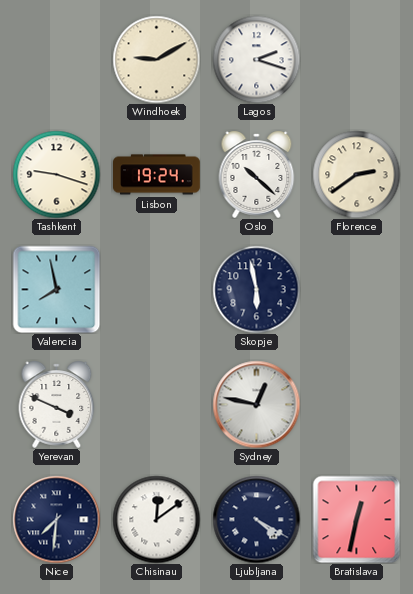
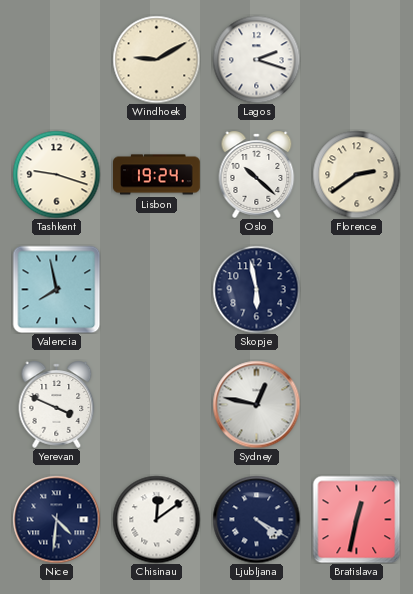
Nice: 7:31 -> 4:31 (56, 519)
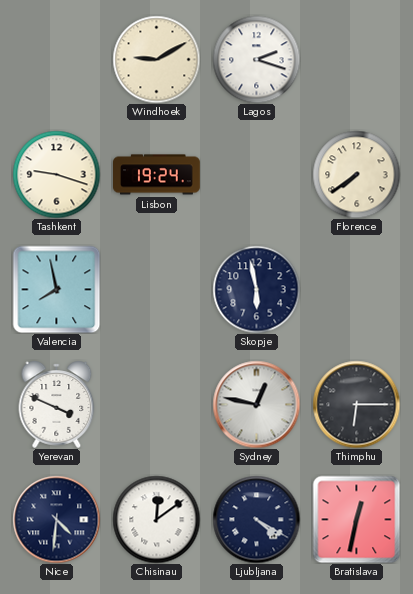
Oslo: 10:22 -> none (257, 174)
Florence: 2:39 -> 7:39 (356, 174)
Thimphu: none -> 6:15 (356, 404)
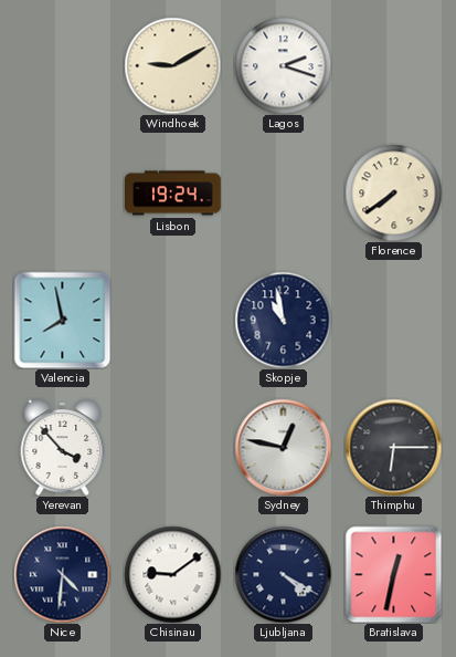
Tashkent: 9:18 -> none (56, 174)
Skopje: 5:58 -> 10:58 (283, 320)
Yerevan: 3:49 -> 3:53 (63, 447)
Chisinau: 12:09 -> 9:09 (172, 574)
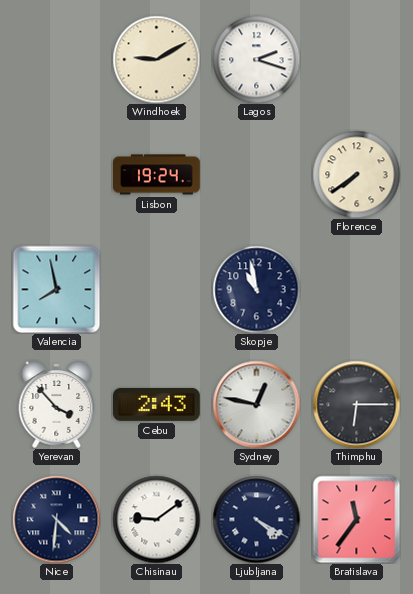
Cebu: none -> 2:43 (157, 404)
Bratislava: 12:32 -> 11:36 (356, 519)
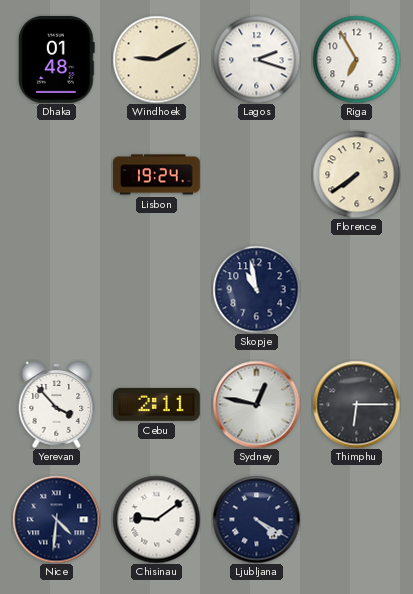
Dhaka: none -> 01:48 (57, 59)
Riga: none -> 6:55 (356, 59)
Valencia: 7:58 -> none (56, 289)
Cebu: 2:43 -> 2:11 (157, 404)
Bratislava: 11:36 -> none (356, 519)
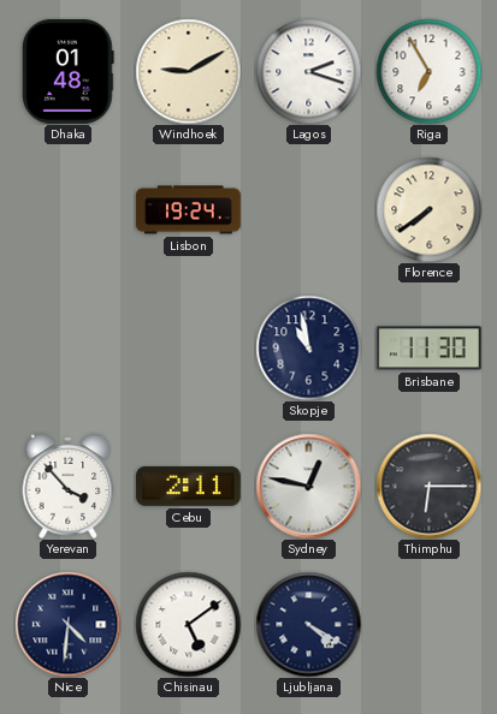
Brisbane: none -> 11:30 (430, 349)
Chisinau: 9:09 -> 5:09 (188, 624)
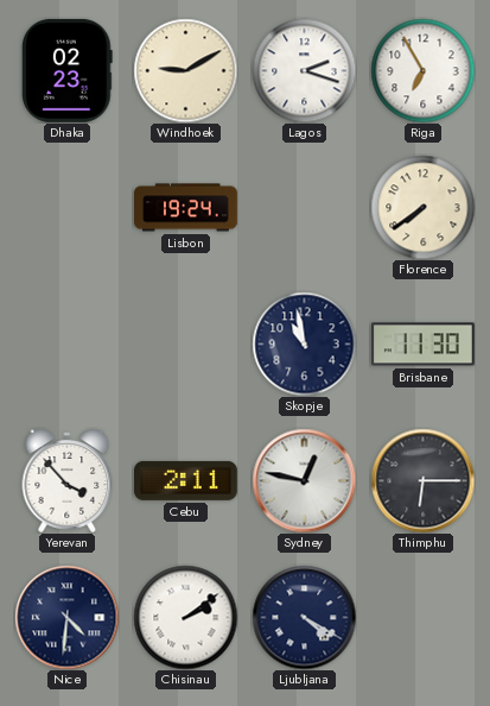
Dhaka: 01:48 -> 02:23 (68, 70)
Chisinau: 5:09 -> 2:09 (185, 617)
